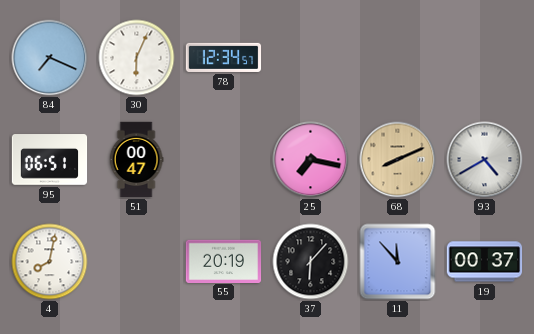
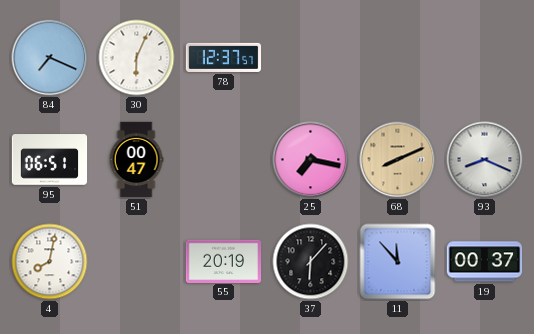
78: 12:34 -> 12:37 (224, 57)
93: 4:40 -> 8:19 (485, 160)
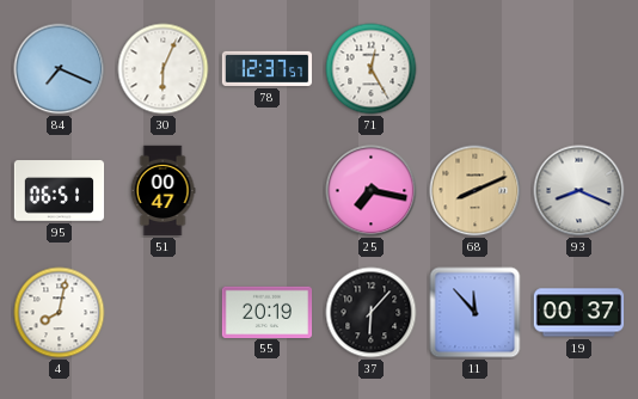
71: none -> 12:25 (372, 69)
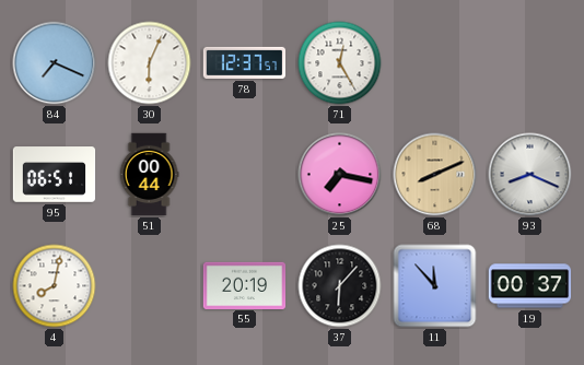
51: 00:47 -> 00:44 (149, 175)
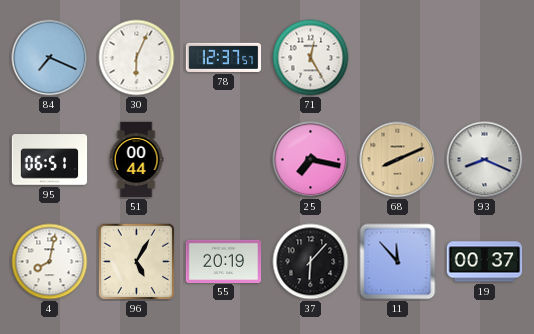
96: none -> 5:05 (137, 262)
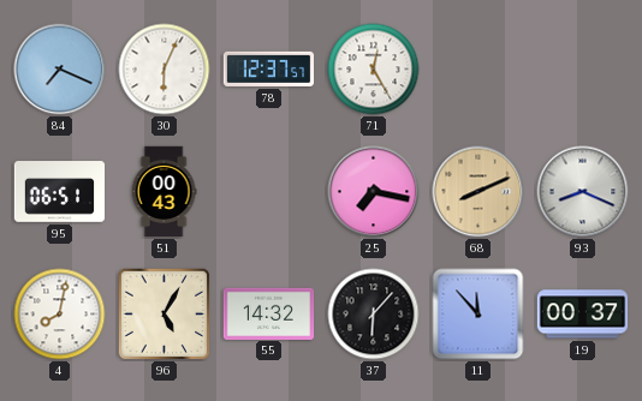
51: 00:44 -> 00:43 (164, 192)
55: 20:19 -> 14:32 (269, 313)
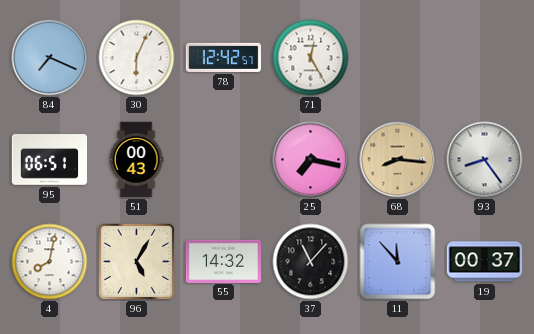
78: 12:37 -> 12:42 (224, 57)
68: 8:11 -> 8:16 (398, 160)
93: 8:19 -> 8:24 (485, 160)
37: 6:07 -> 11:07 (311, 262)
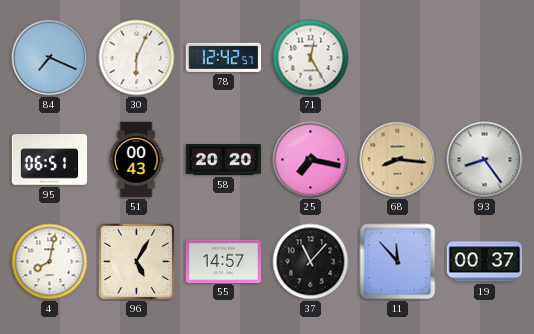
58: none -> 20:20 (224, 160)
55: 14:32 -> 14:57 (224, 261)
